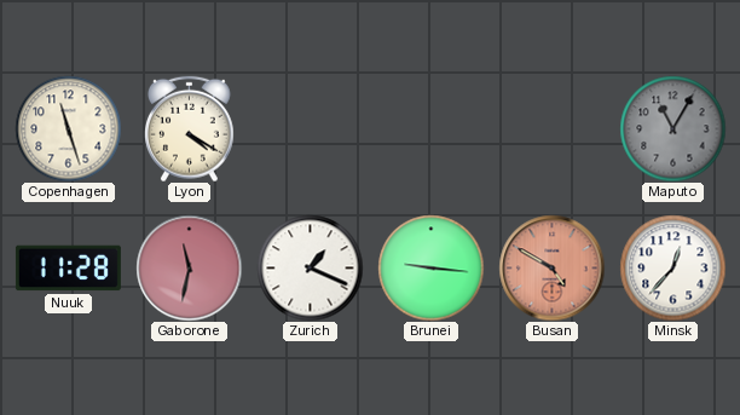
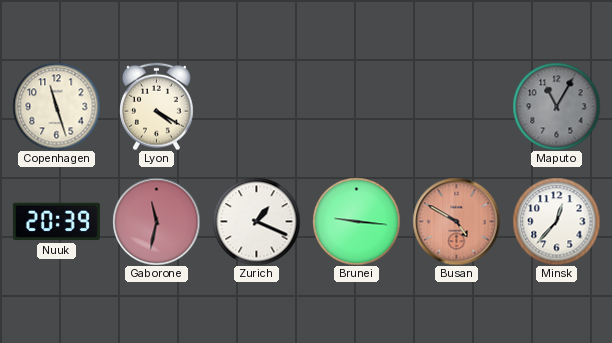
Nuuk: 11:28 -> 20:39 (56, 222)
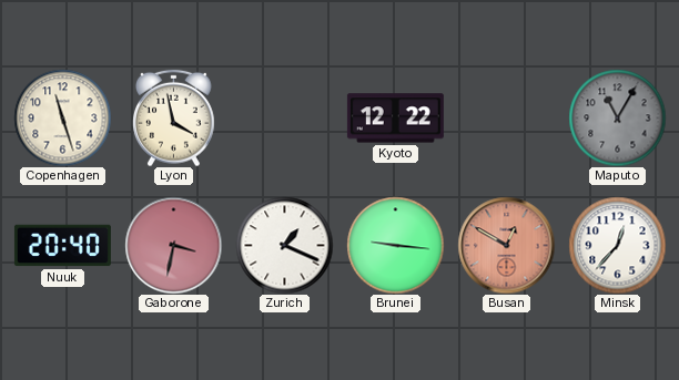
Lyon: 4:20 -> 3:58 (174, 117)
Kyoto: none -> 12:22 (395, 119)
Nuuk: 20:39 -> 20:40 (62, 246)
Gaborone: 11:32 -> 3:32 (173, 245)
Busan: 4:50 -> 12:50 (506, 245)
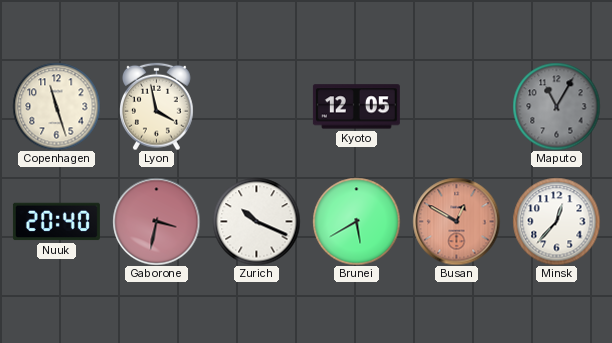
Kyoto: 12:22 -> 12:05 (356, 107)
Zurich: 1:19 -> 10:19 (256, 221)
Brunei: 9:16 -> 5:40 (356, 221)
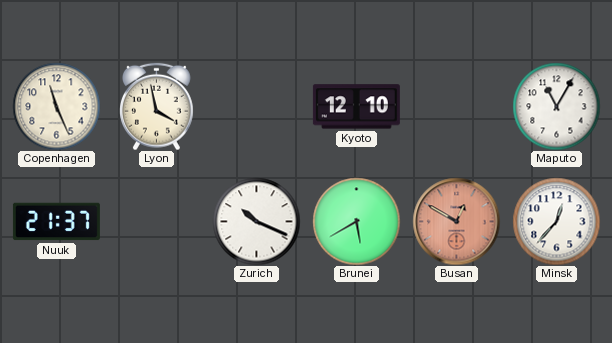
Copenhagen: 11:27 -> 11:26 (56, 106)
Kyoto: 12:05 -> 12:10 (356, 107)
Maputo dial: grey -> white (556, 106)
Nuuk: 20:40 -> 21:37 (56, 222)
Gaborone: 3:32 -> none (156, 221)
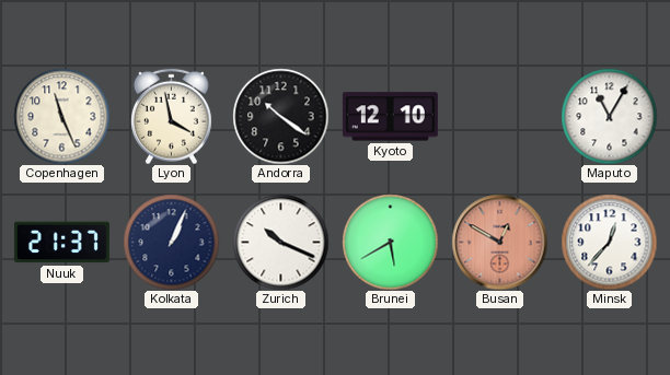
Andorra: none -> 10:21 (280, 116)
Kolkata: none -> 1:04 (171, 242)
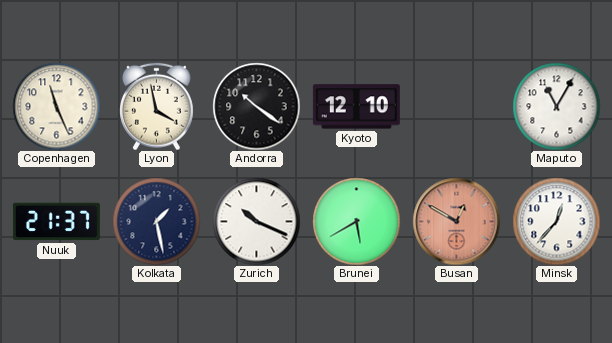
Kolkata: 1:04 -> 1:28 (156, 221)
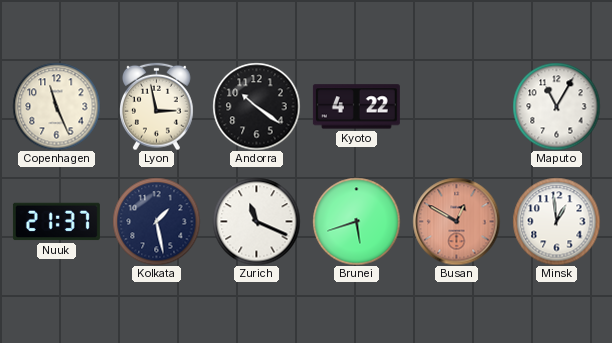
Lyon: 3:58 -> 2:58 (157, 106)
Kyoto: 12:10 -> 4:22 (356, 107)
Zurich: 10:19 -> 11:19 (256, 221)
Brunei: 5:40 -> 5:42 (356, 221)
Minsk: 12:37 -> 12:59 (556, 221)
